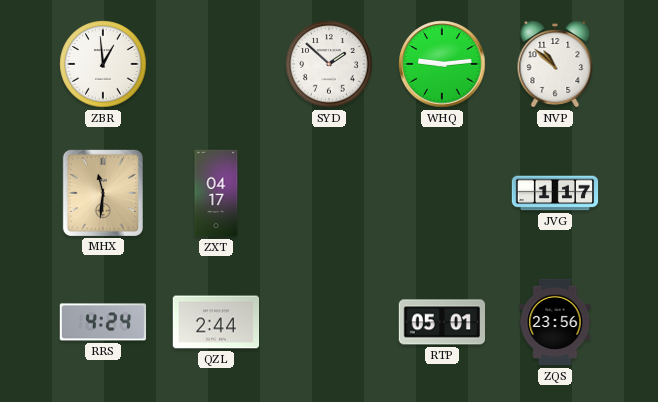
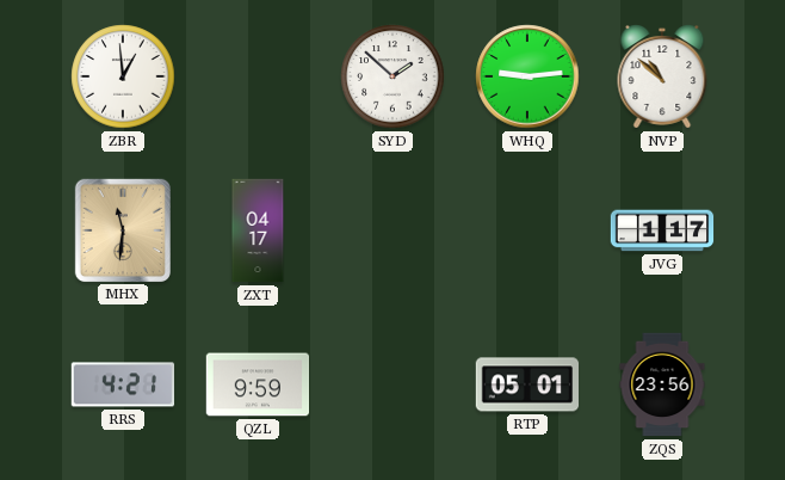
RRS: 4:24 -> 4:21 (123, 384)
QZL: 2:44 -> 9:59 (258, 384)
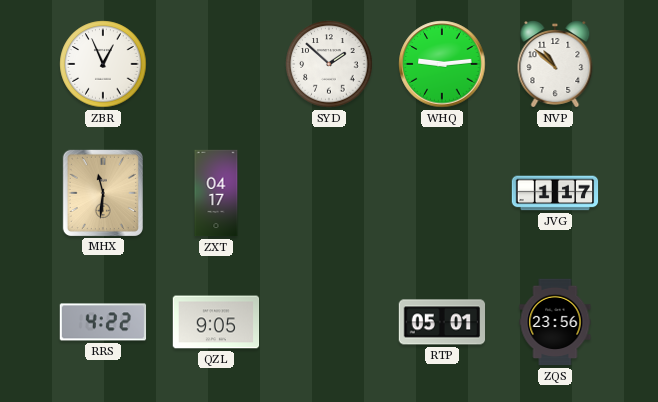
ZBR: 12:59 -> 12:56 (103, 64)
RRS: 4:21 -> 4:22 (103, 322)
QZL: 9:59 -> 9:05 (216, 322)
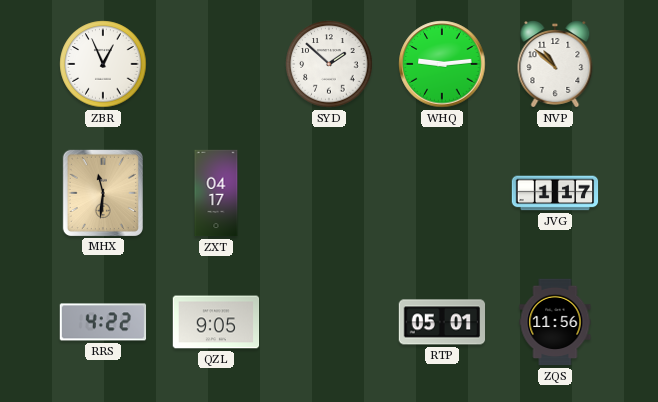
ZQS: 23:56 -> 11:56 (555, 322)
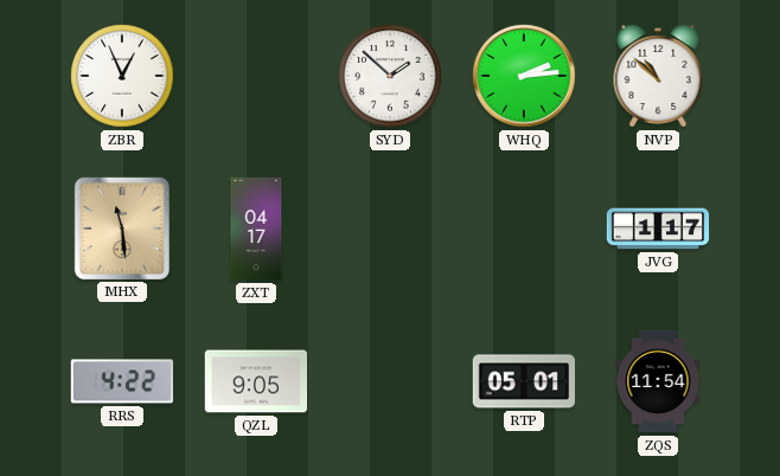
WHQ: 9:14 -> 2:14 (524, 76)
MHX: 11:31 -> 11:29 (122, 227)
ZQS: 11:56 -> 11:54 (658, 381)
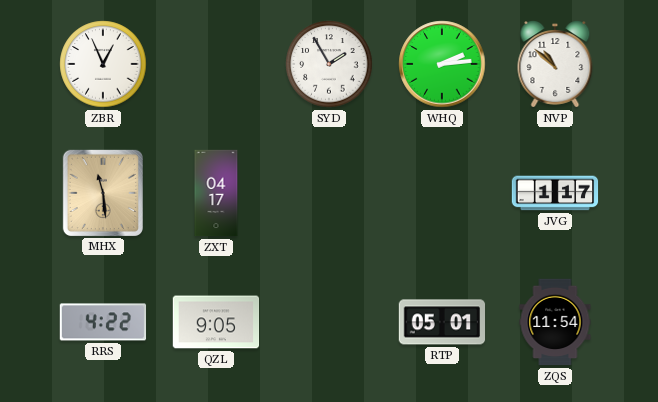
SYD: 1:52 -> 1:55 (329, 64)
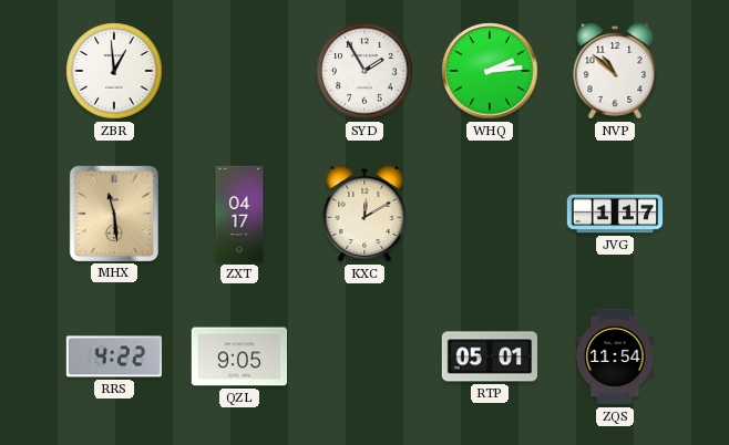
ZBR: 12:56 -> 12:59 (114, 71)
KXC: none -> 12:10 (364, 215)
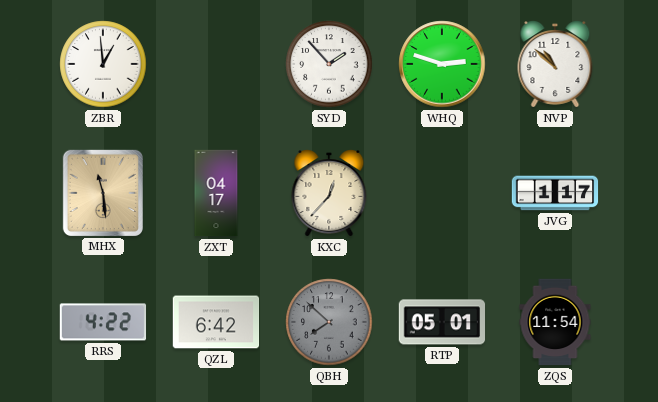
SYD: 1:55 -> 1:53 (329, 64)
WHQ: 2:14 -> 2:48 (442, 64)
KXC: 12:10 -> 12:37 (329, 194)
QZL: 9:05 -> 6:42 (216, 322)
QBH: none -> 7:52 (329, 322)
